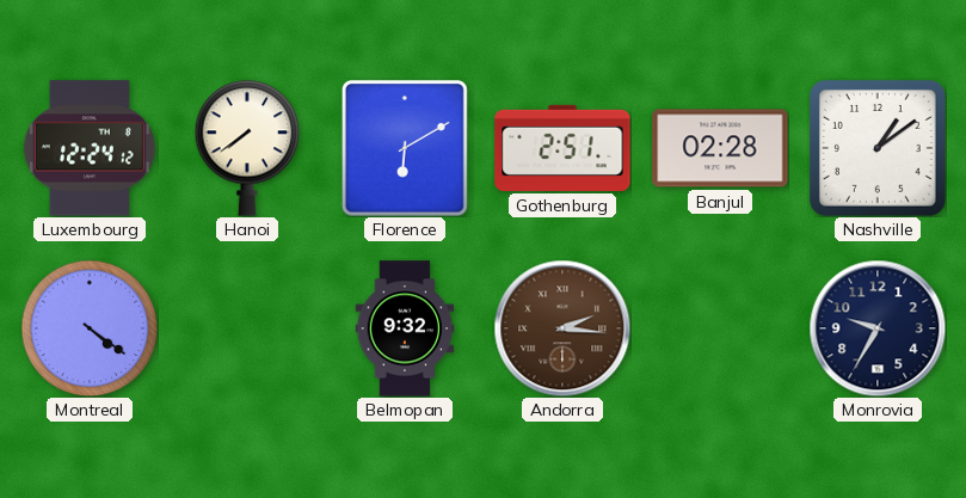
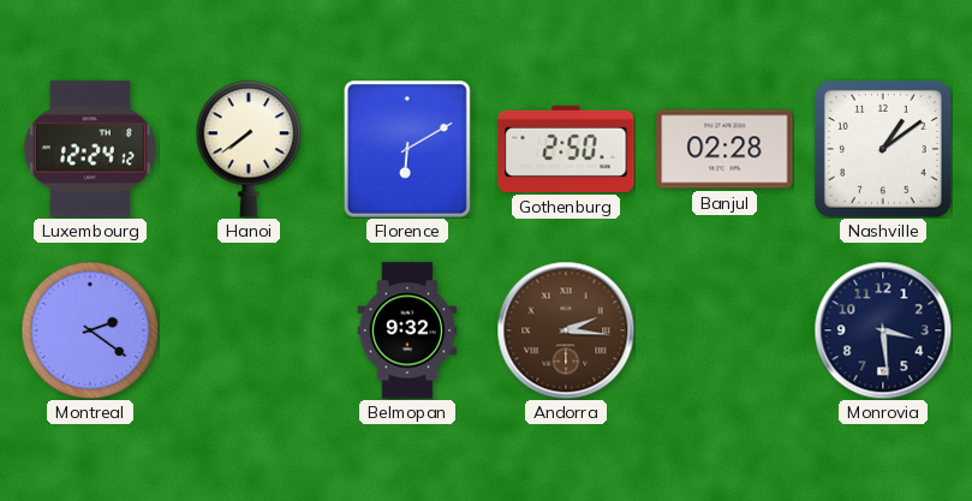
Gothenburg: 2:51 -> 2:50 (566, 149)
Montreal: 4:21 -> 2:21 (90, 330)
Monrovia: 9:35 -> 3:29 (883, 330)
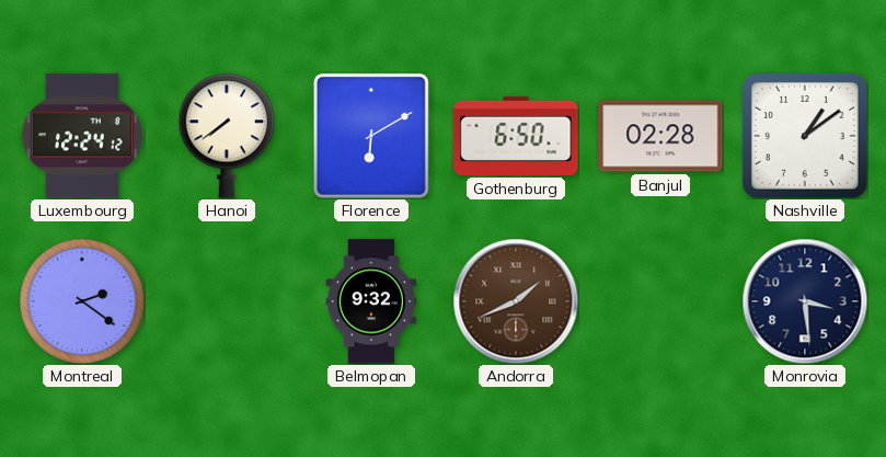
Gothenburg: 2:50 -> 6:50 (516, 136)
Andorra: 2:16 -> 1:41 (516, 301)
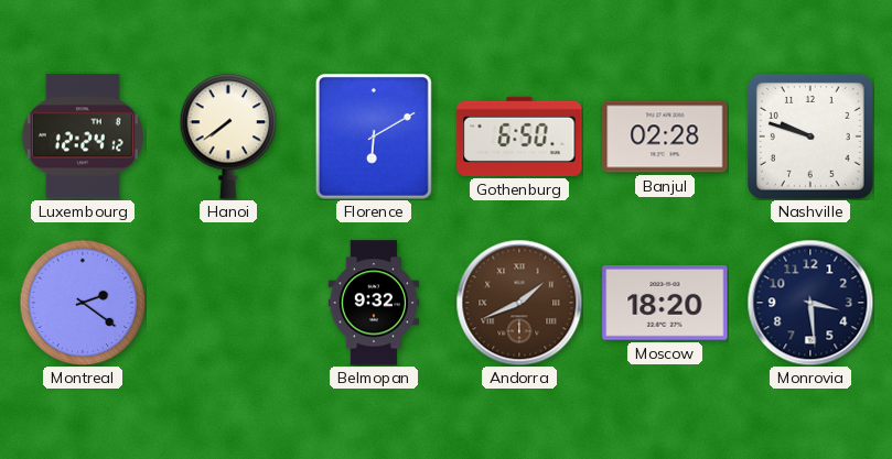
Nashville: 1:09 -> 9:48 (810, 136)
Moscow: none -> 18:20 (665, 304)
